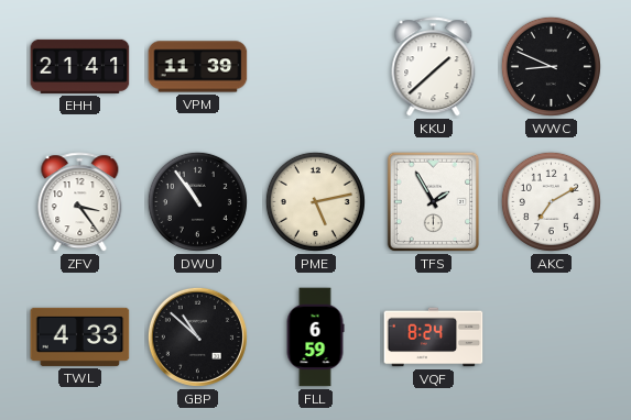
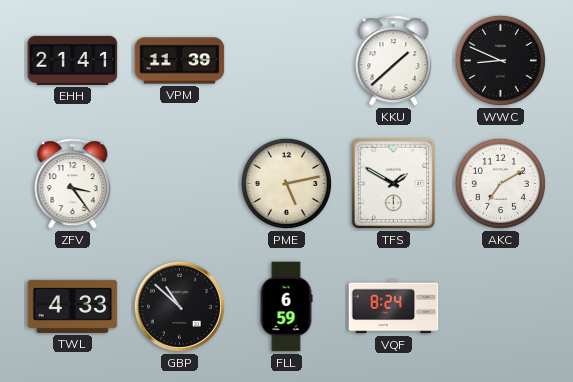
DWU: 10:54 -> none (197, 201)
TFS: 1:55 -> 1:50 (394, 184)
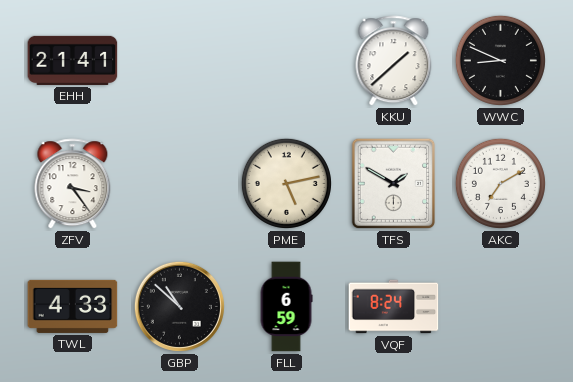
VPM: 11:39 -> none (180, 61)
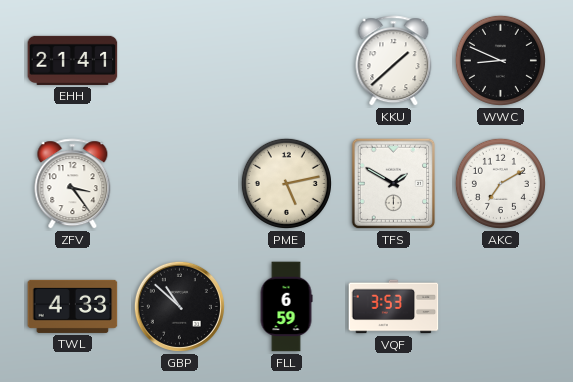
VQF: 8:24 -> 3:53 (394, 307)
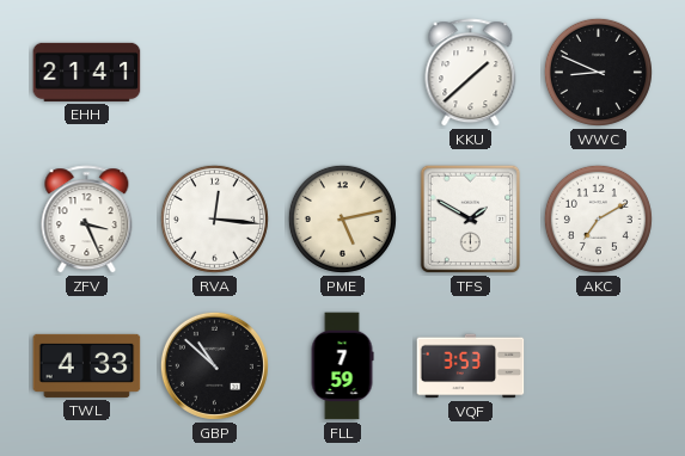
ZFV: 3:24 -> 3:26 (87, 220)
RVA: none -> 12:16 (214, 218)
FLL: 6:59 -> 7:59 (342, 366)
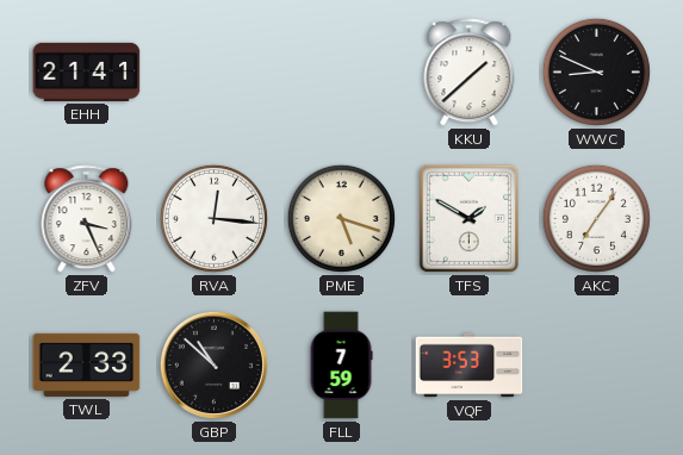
PME: 5:13 -> 5:18 (341, 218)
AKC: 7:10 -> 7:06 (596, 218)
TWL: 4:33 -> 2:33 (87, 364)
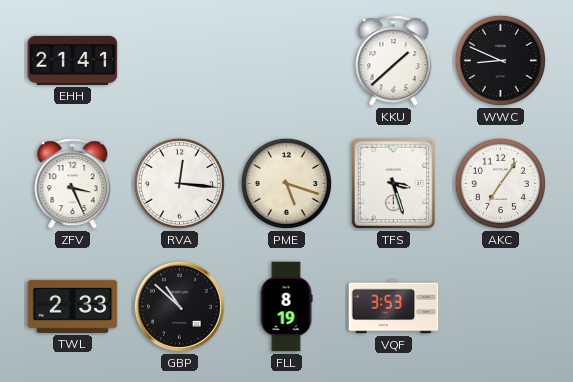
TFS: 1:50 -> 3:27 (394, 184)
FLL: 7:59 -> 8:19 (286, 307)
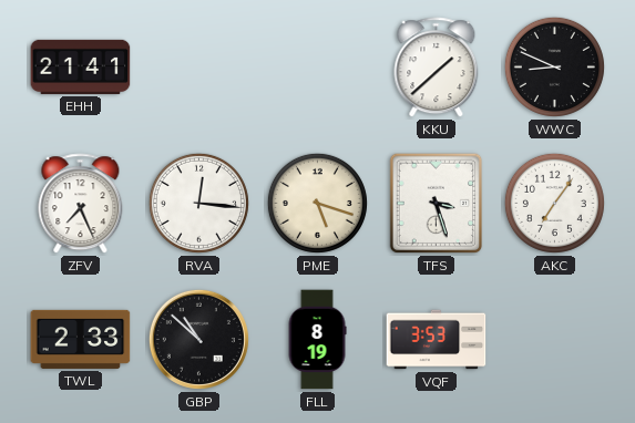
ZFV: 3:26 -> 7:26 (81, 204)
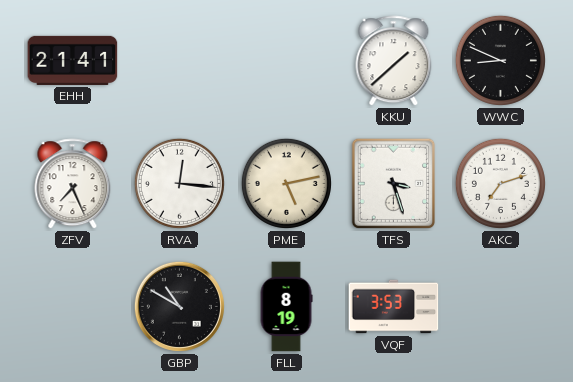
PME: 5:18 -> 5:13 (286, 183)
AKC: 7:06 -> 7:12 (500, 183)
TWL: 2:33 -> none (81, 339)
GBP: 10:52 -> 10:50 (179, 306)
